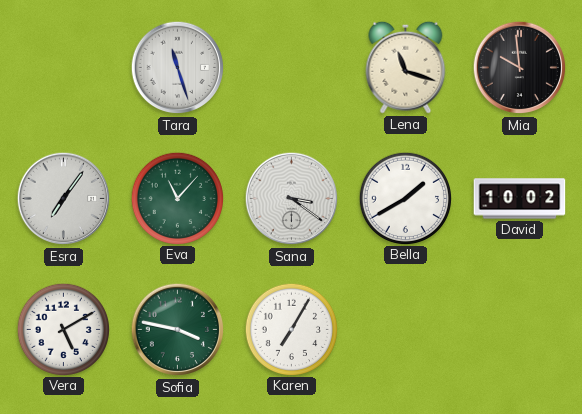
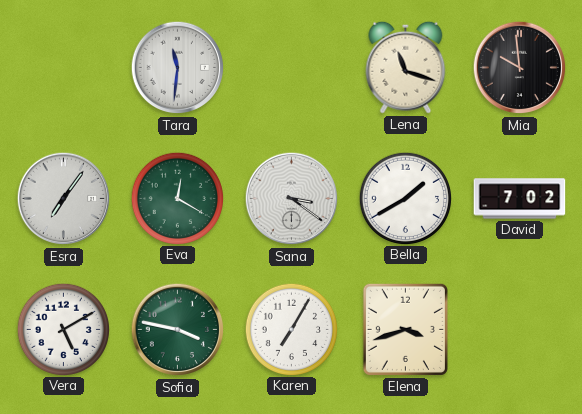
Tara: 11:27 -> 11:31 (178, 68)
Eva: 11:07 -> 12:20 (177, 198)
David: 10:02 -> 7:02 (520, 199)
Elena: none -> 3:42 (405, 329)
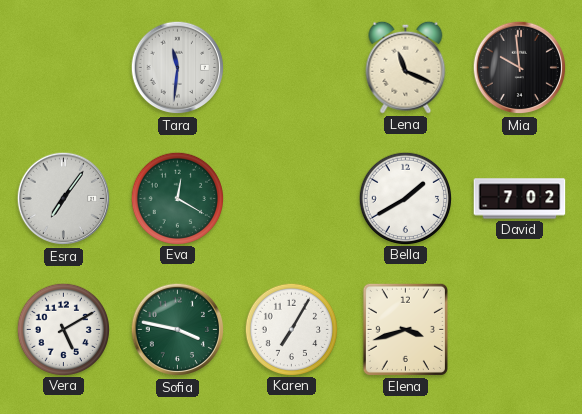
Lena: 11:18 -> 11:19 (406, 67)
Sana: 3:21 -> none (292, 199)
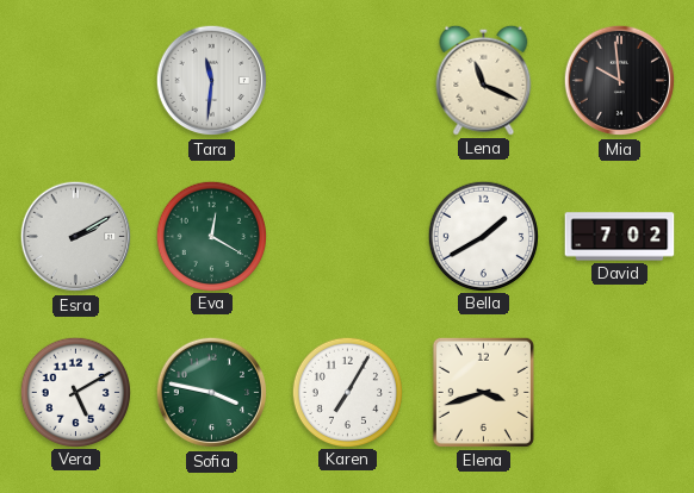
Esra: 7:06 -> 2:10 (76, 237)
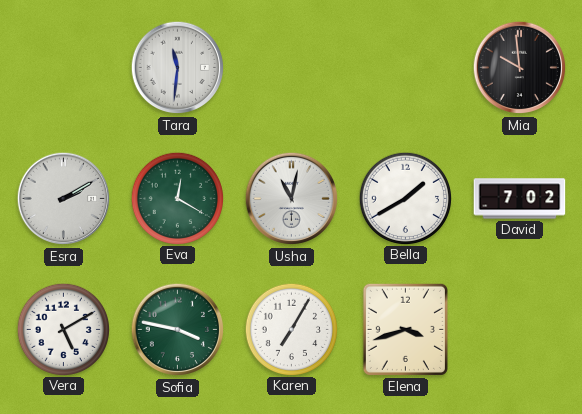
Lena: 11:19 -> none (484, 80)
Usha: none -> 11:02 (292, 199)
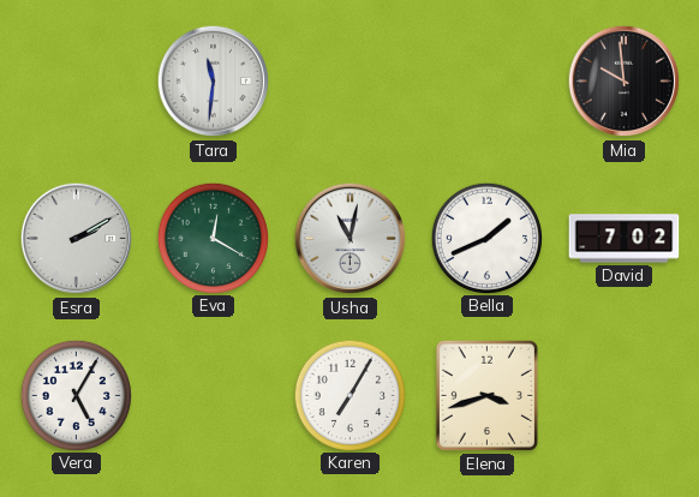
Bella: 1:40 -> 1:41 (486, 238)
Vera: 5:10 -> 5:05 (76, 395)
Sofia: 3:47 -> none (178, 330)
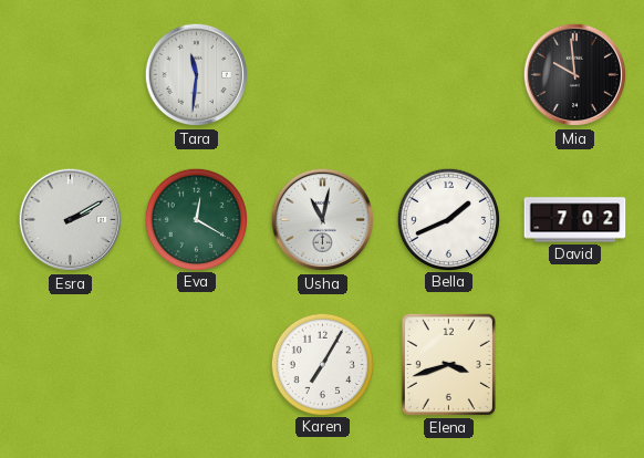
Vera: 5:05 -> none (76, 395)
